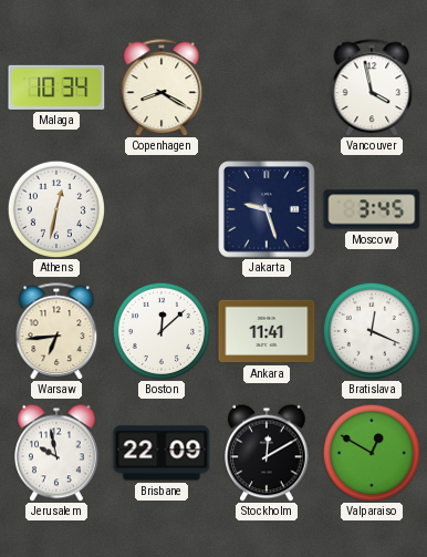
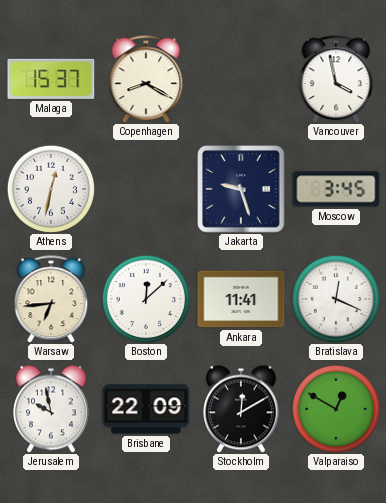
Malaga: 10:34 -> 15:37 (51, 79)
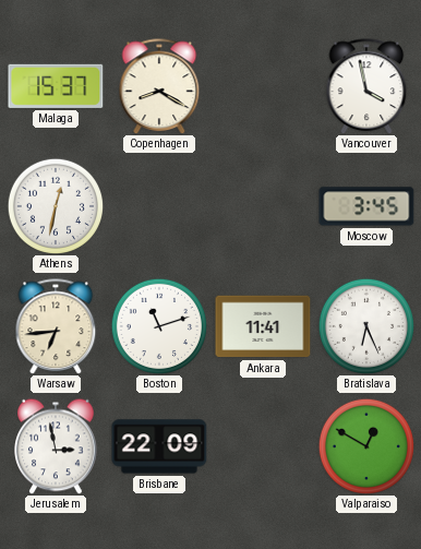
Jakarta: 9:27 -> none (241, 189)
Boston: 12:08 -> 11:12 (158, 325)
Bratislava: 12:19 -> 6:26 (365, 325)
Jerusalem: 9:58 -> 2:58 (57, 446)
Stockholm: 12:10 -> none (242, 409)
